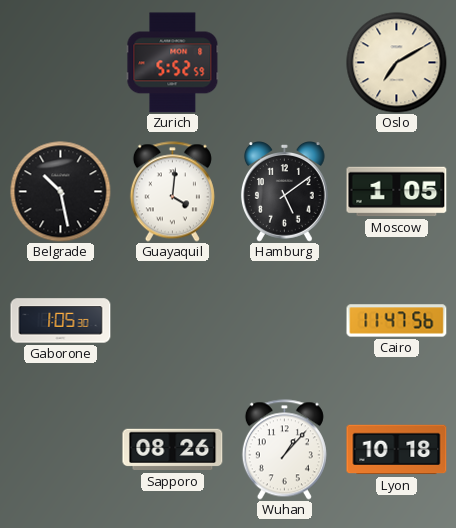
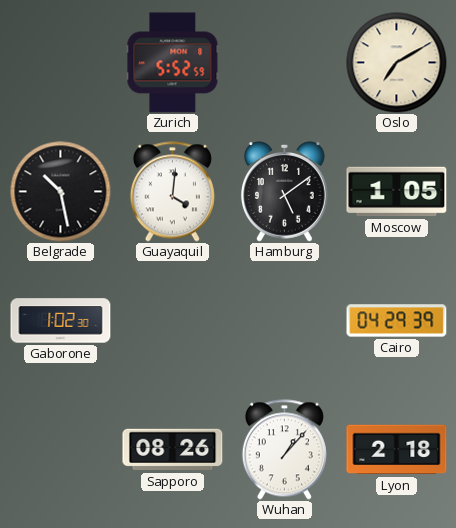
Gaborone: 1:05 -> 1:02 (61, 321)
Cairo: 11:47 -> 04:29 (397, 321)
Lyon: 10:18 -> 2:18 (397, 450)
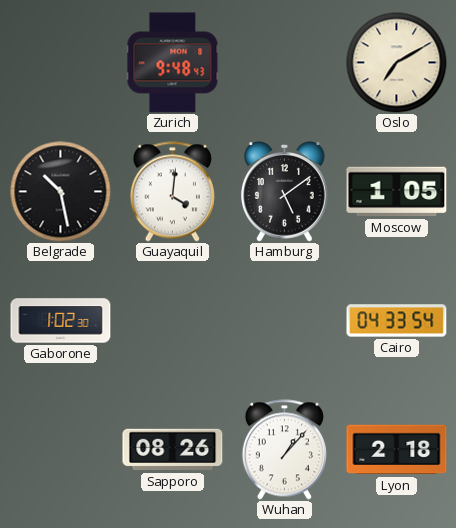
Zurich: 5:52 -> 9:48 (173, 63)
Cairo: 04:29 -> 04:33 (397, 321)
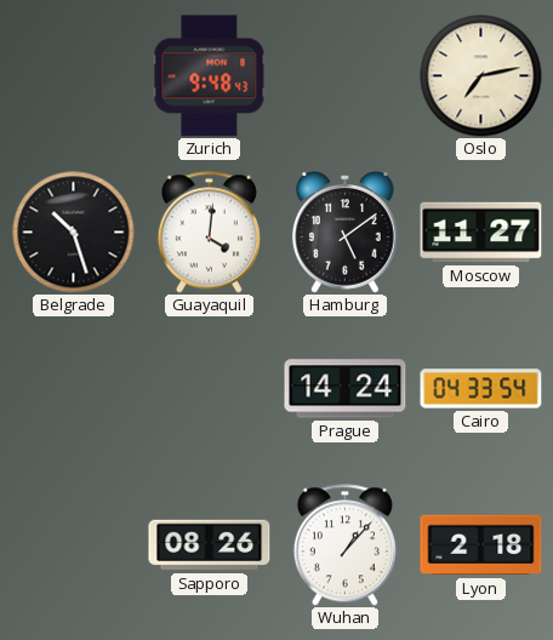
Oslo: 7:10 -> 7:13 (481, 76)
Belgrade: 10:28 -> 10:27 (74, 233)
Moscow: 1:05 -> 11:27 (481, 233)
Gaborone: 1:02 -> none (61, 321)
Prague: none -> 14:24 (346, 389)
